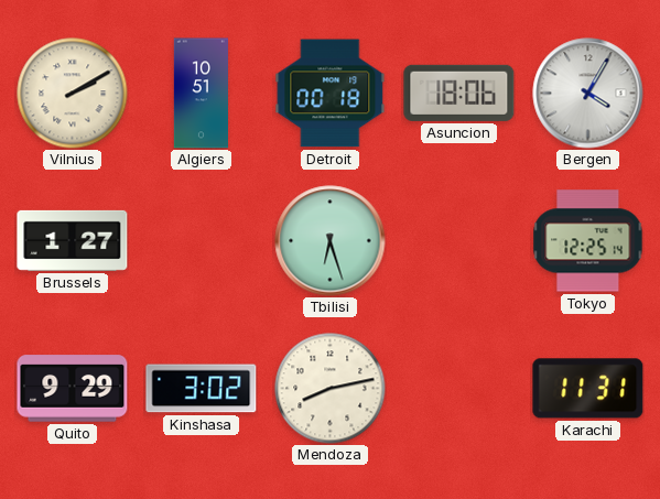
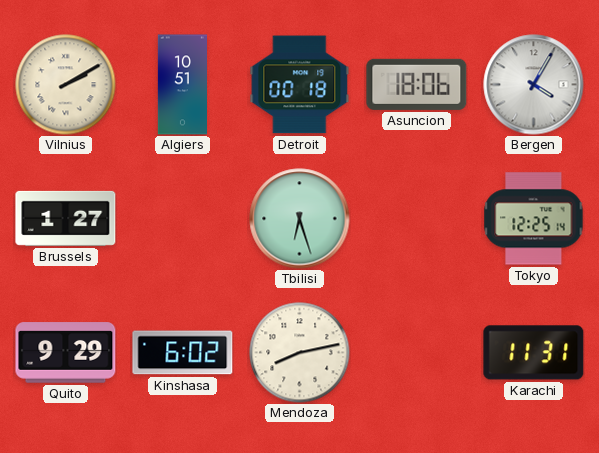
Kinshasa: 3:02 -> 6:02 (183, 353)
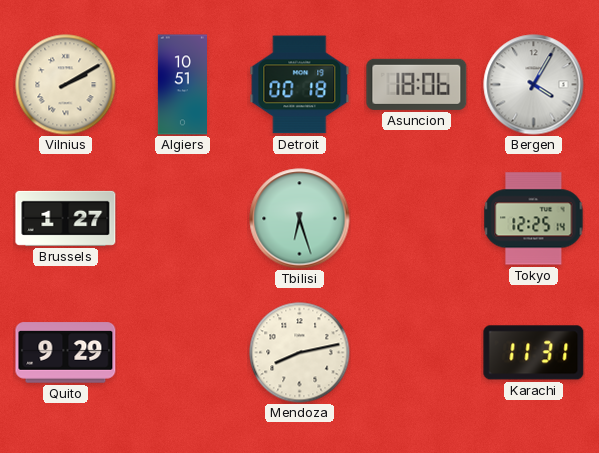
Kinshasa: 6:02 -> none (183, 353)
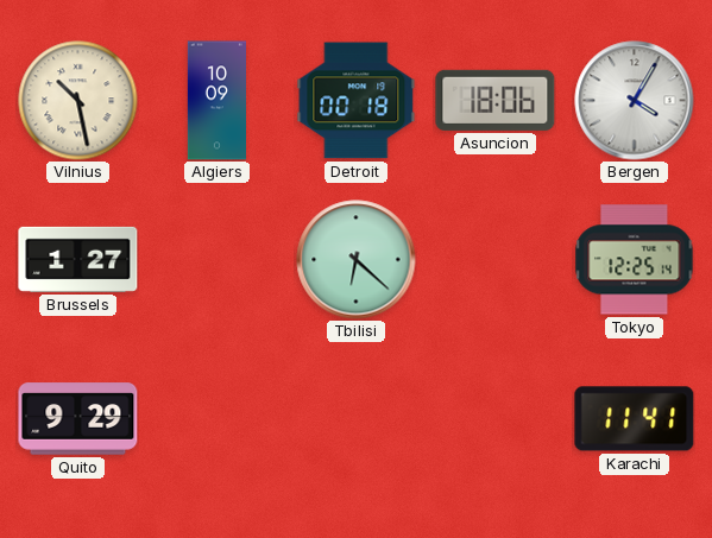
Vilnius: 2:10 -> 10:28 (78, 101)
Algiers: 10:51 -> 10:09 (216, 101)
Tbilisi: 6:27 -> 6:22 (357, 260)
Mendoza: 8:13 -> none (300, 353)
Karachi: 11:31 -> 11:41 (635, 419)
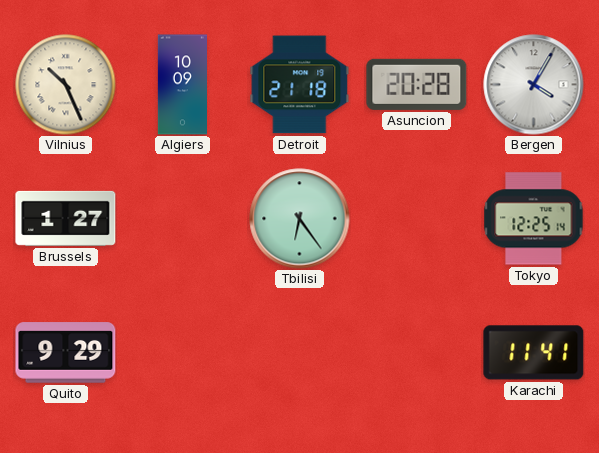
Vilnius: 10:28 -> 10:26 (66, 85)
Detroit: 00:18 -> 21:18 (300, 85)
Asuncion: 18:06 -> 20:28 (417, 84)
Tbilisi: 6:22 -> 6:24 (300, 219)
